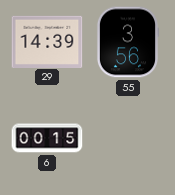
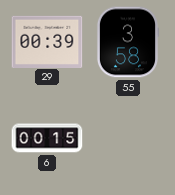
29: 14:39 -> 00:39 (47, 41)
55: 3:56 -> 3:58 (127, 42)
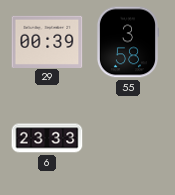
6: 00:15 -> 23:33 (47, 138)
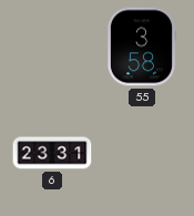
29: 00:39 -> none (47, 41)
6: 23:33 -> 23:31 (52, 153)
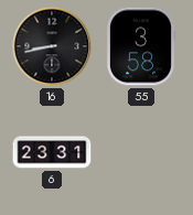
16: none -> 8:43 (52, 46)
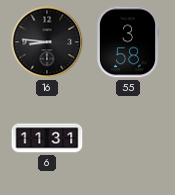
16: 8:43 -> 8:46 (47, 42)
6: 23:31 -> 11:31 (47, 138)
